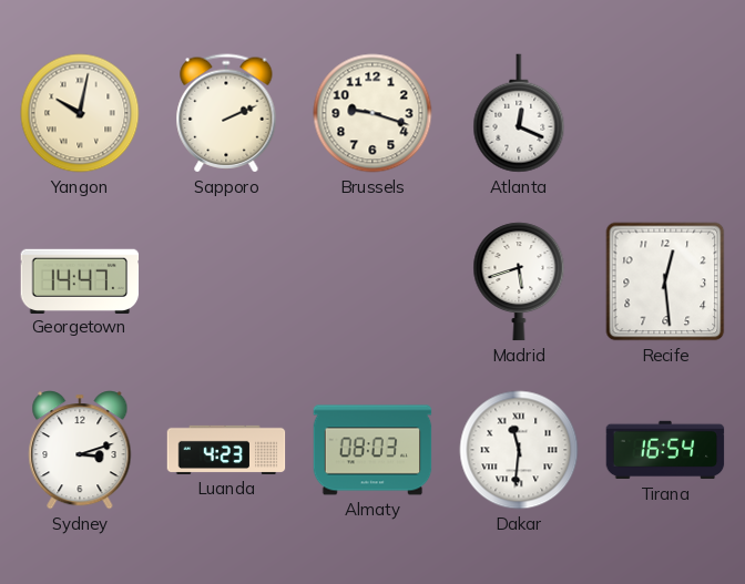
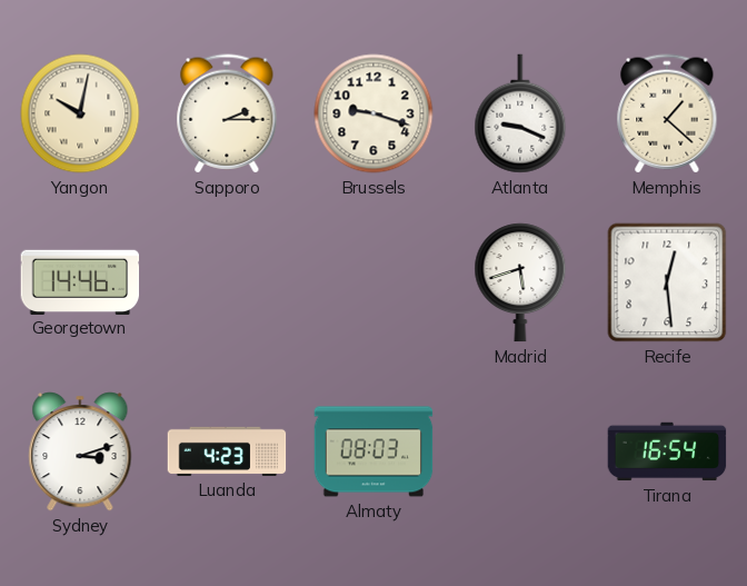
Sapporo: 2:11 -> 2:15 (227, 113)
Atlanta: 12:19 -> 9:19 (520, 113)
Memphis: none -> 1:22 (667, 113)
Georgetown: 14:47 -> 14:46 (80, 281)
Dakar: 11:31 -> none (519, 450)
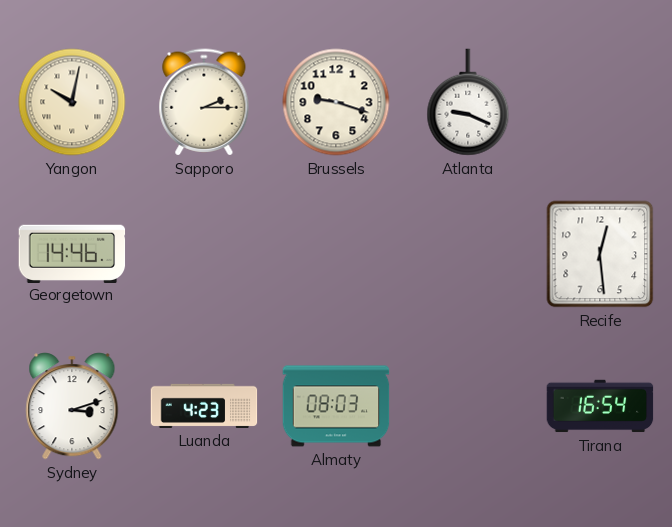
Memphis: 1:22 -> none (667, 113)
Madrid: 5:42 -> none (520, 282)
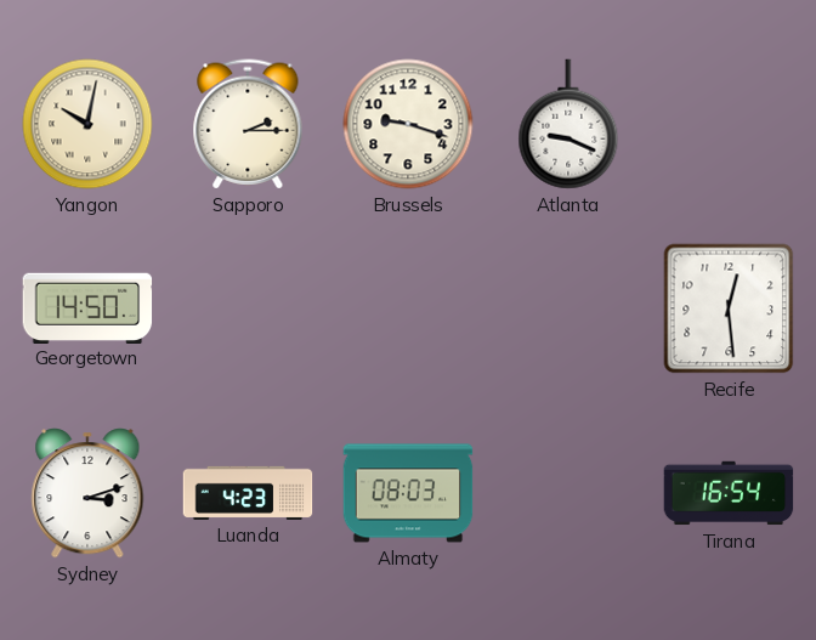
Georgetown: 14:46 -> 14:50 (87, 307)
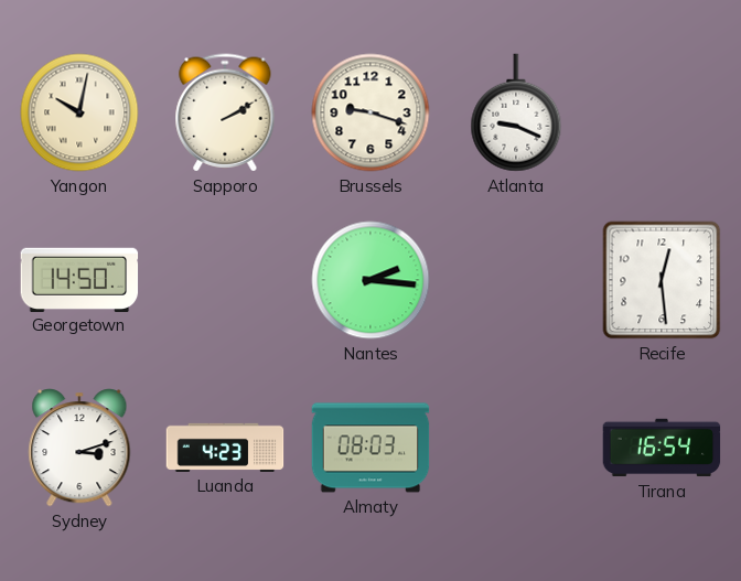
Sapporo: 2:15 -> 2:10 (225, 112)
Nantes: none -> 2:16 (370, 280)
